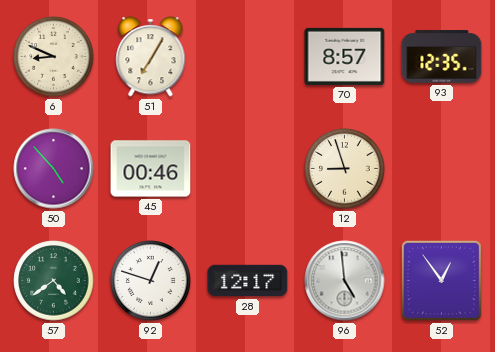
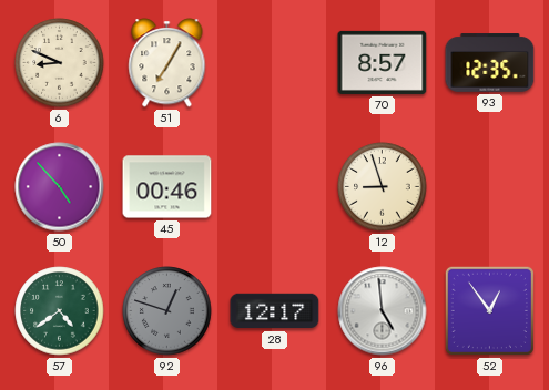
92 dial: white -> grey (167, 311)
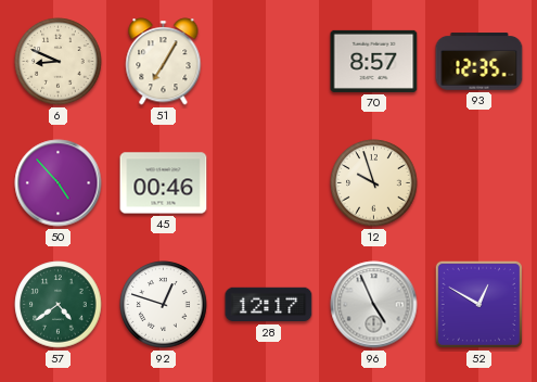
12: 8:57 -> 9:57 (374, 183)
92 dial: grey -> white (164, 305)
96: 4:59 -> 4:56 (374, 305)
52: 12:54 -> 12:50 (478, 304)
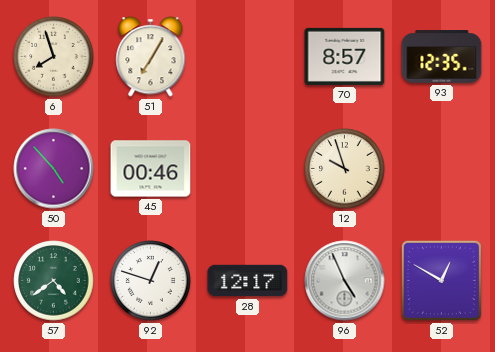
6: 8:49 -> 7:57 (54, 57)
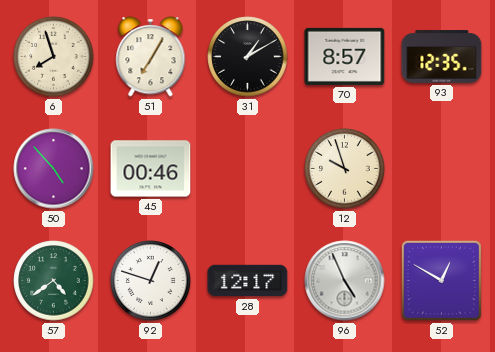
31: none -> 1:10 (248, 57)
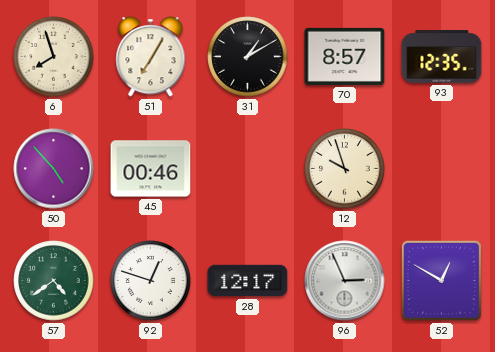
96: 4:56 -> 2:56 (345, 281)
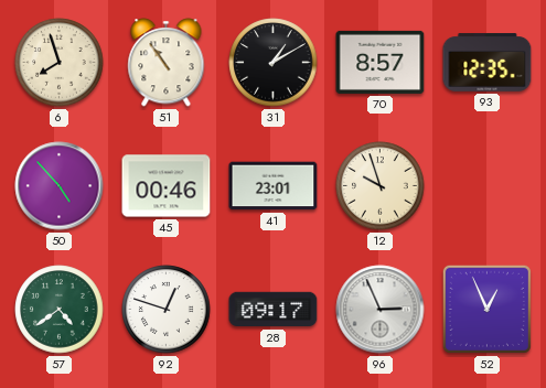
51: 7:05 -> 10:54 (167, 63)
41: none -> 23:01 (274, 186)
28: 12:17 -> 09:17 (274, 310)
52: 12:50 -> 12:56 (486, 309)
